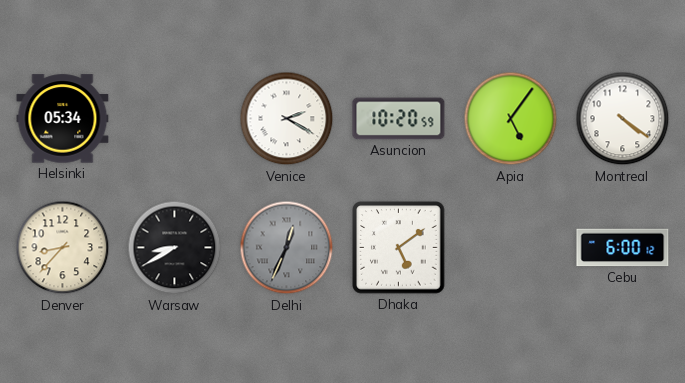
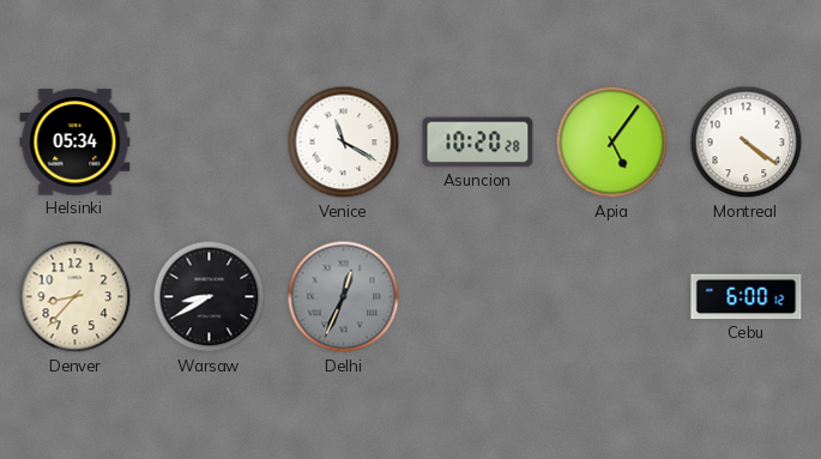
Venice: 2:20 -> 11:20 (344, 143)
Asuncion: 10:20:59 -> 10:20:28 (478, 143)
Dhaka: 5:09 -> none (399, 248)
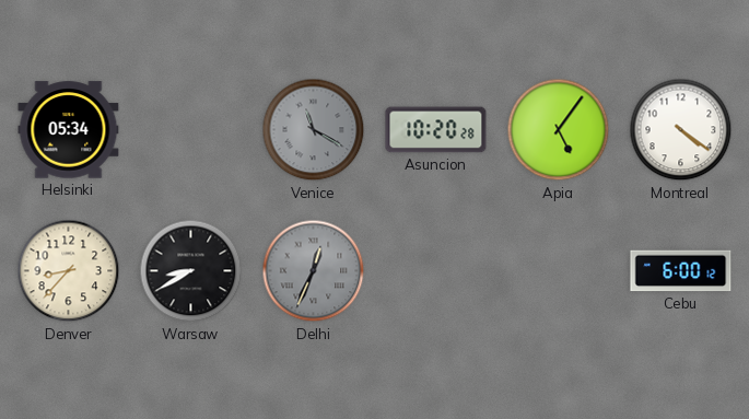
Venice dial: white -> grey (314, 130)
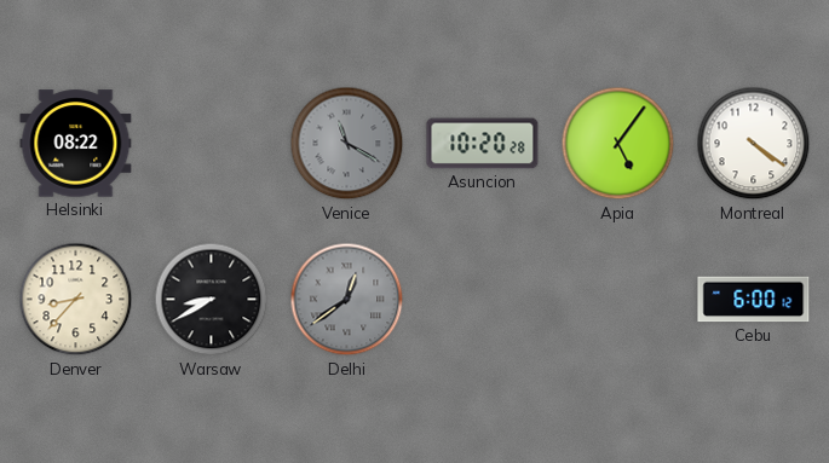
Helsinki: 05:34 -> 08:22 (76, 144)
Delhi: 12:34 -> 12:39 (347, 300)
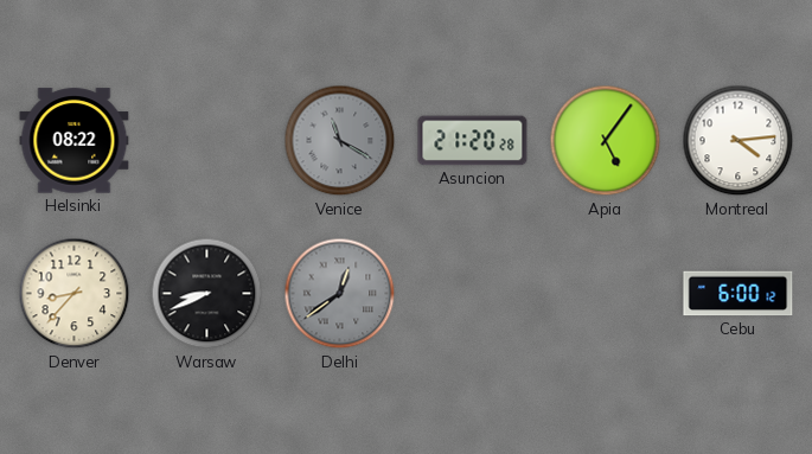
Asuncion: 10:20 -> 21:20 (473, 141)
Montreal: 4:21 -> 4:14 (739, 141)
Warsaw: 8:40 -> 8:41 (207, 294)
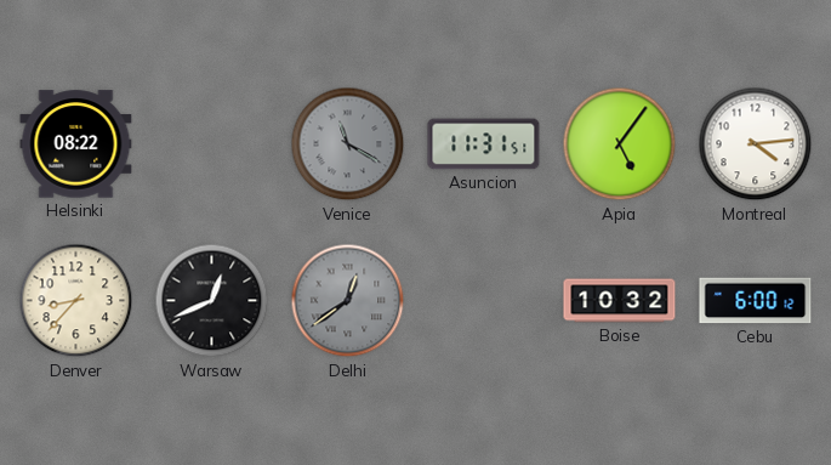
Asuncion: 21:20 -> 11:31 (484, 144)
Warsaw: 8:41 -> 12:41 (212, 301)
Boise: none -> 10:32 (620, 301)
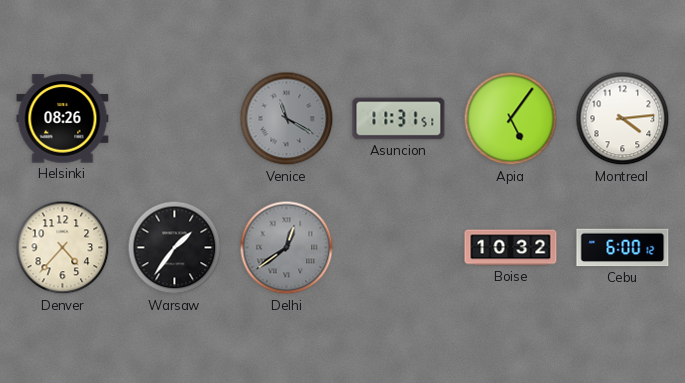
Helsinki: 08:22 -> 08:26 (63, 119)
Denver: 8:37 -> 4:37 (63, 248)
Warsaw: 12:41 -> 1:36 (175, 248)
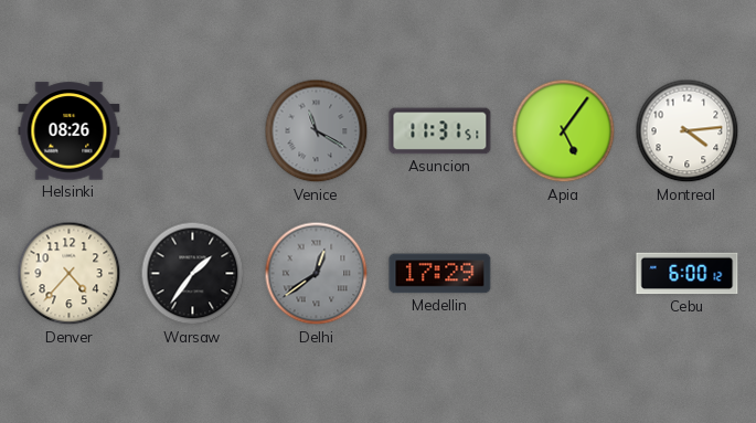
Medellin: none -> 17:29 (440, 274)
Boise: 10:32 -> none (511, 248)
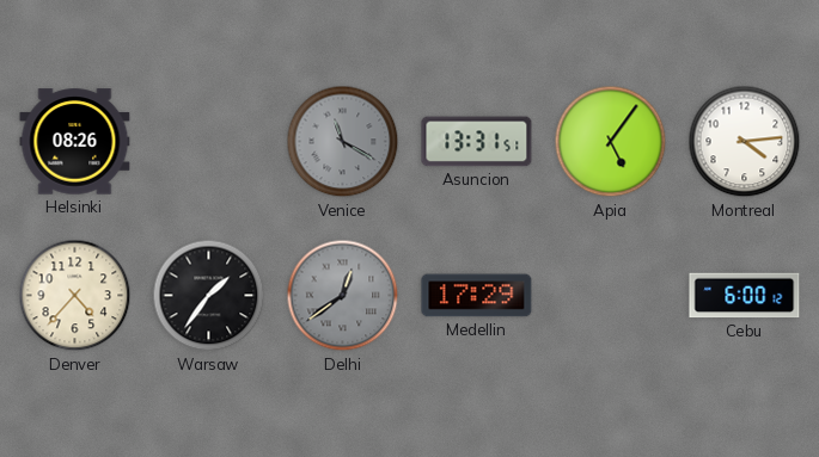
Asuncion: 11:31 -> 13:31 (477, 142)
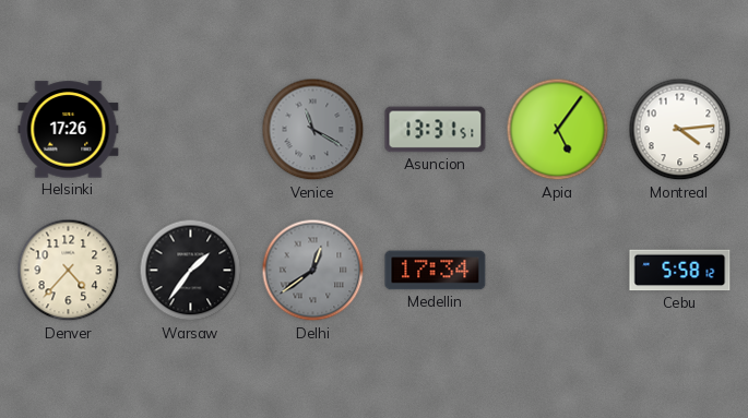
Helsinki: 08:26 -> 17:26 (69, 130)
Medellin: 17:29 -> 17:34 (436, 271)
Cebu: 6:00 -> 5:58 (680, 271)
